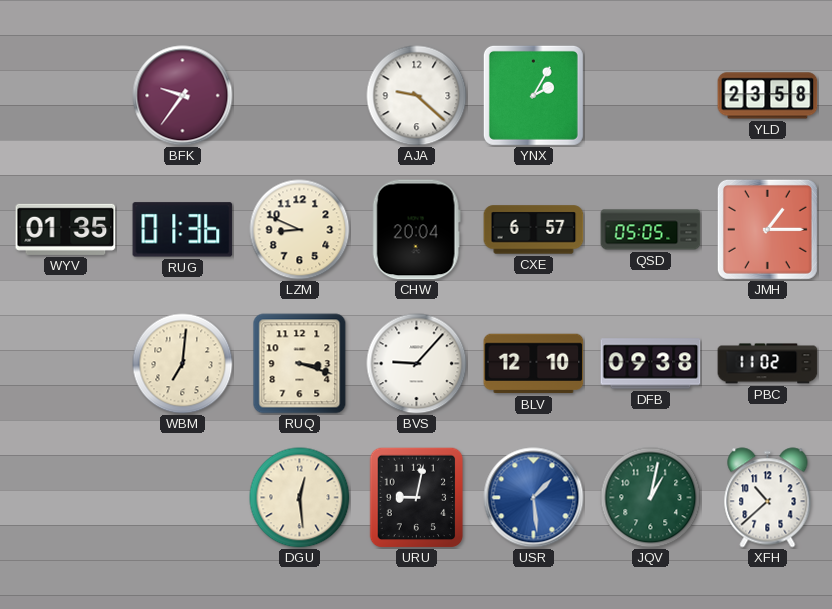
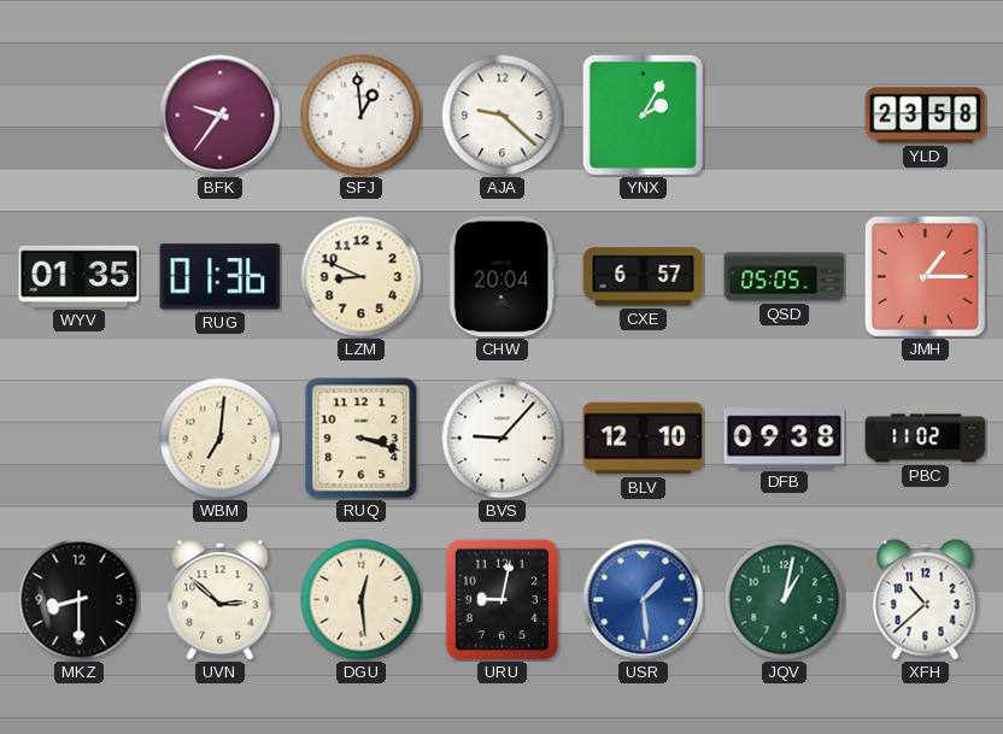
SFJ: none -> 12:59 (362, 116)
MKZ: none -> 8:30 (80, 600)
UVN: none -> 2:52 (221, 600)
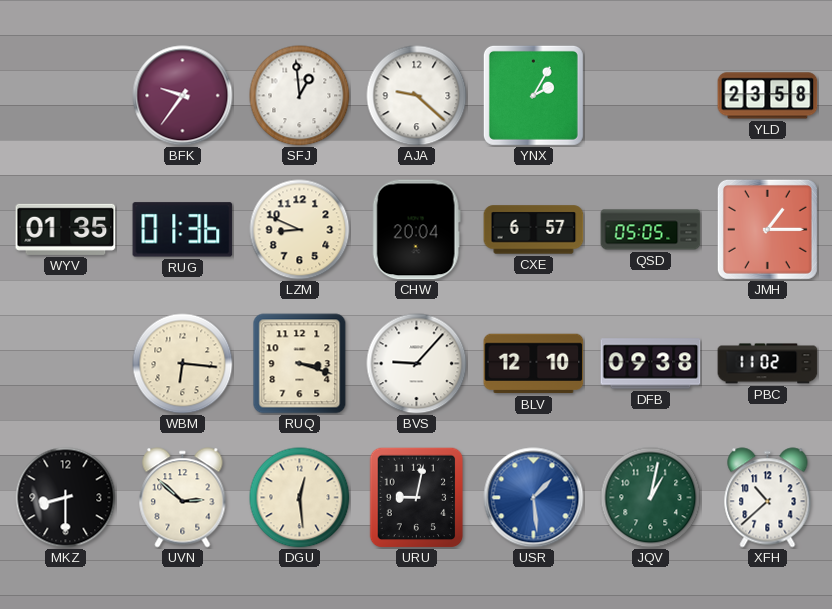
WBM: 7:01 -> 6:16 (183, 364)
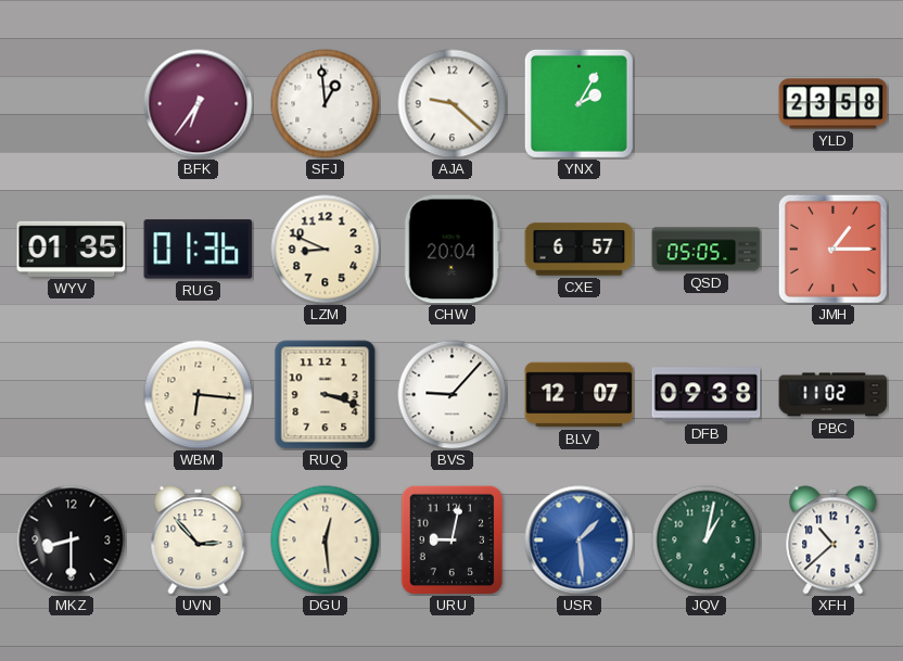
BFK: 9:36 -> 6:36 (199, 104)
BLV: 12:10 -> 12:07 (580, 395)
UVN: 2:52 -> 2:53 (199, 541)
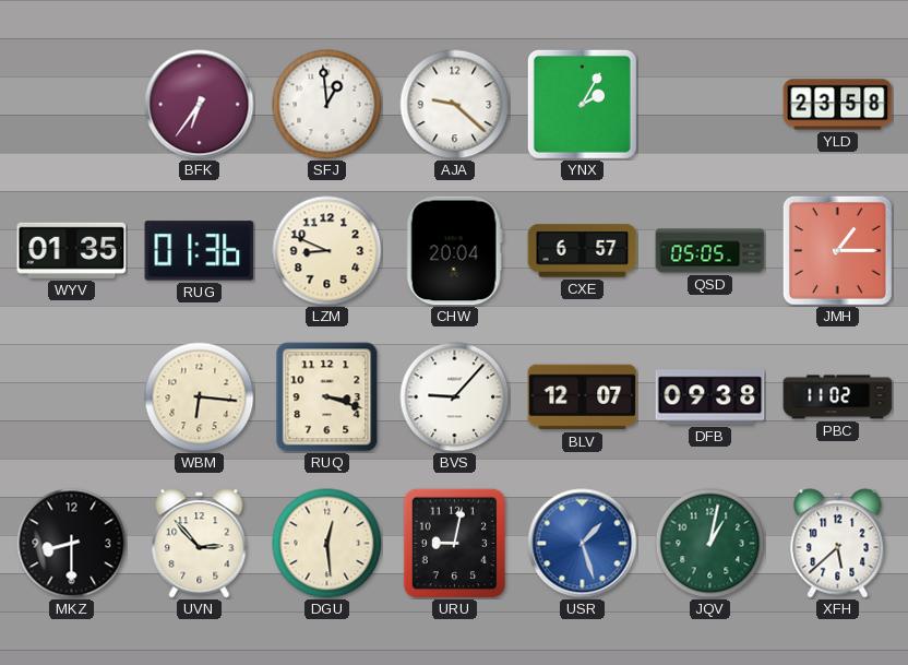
USR: 1:29 -> 1:27 (583, 544)
XFH: 10:38 -> 5:38 (838, 544)
